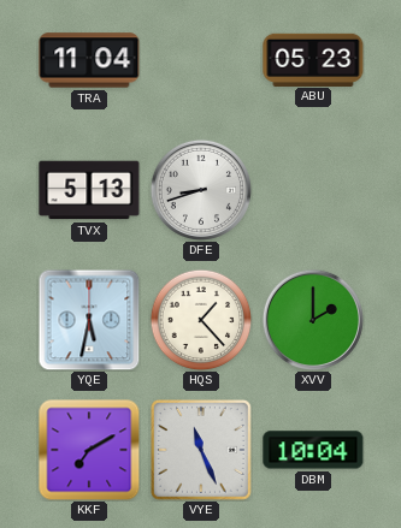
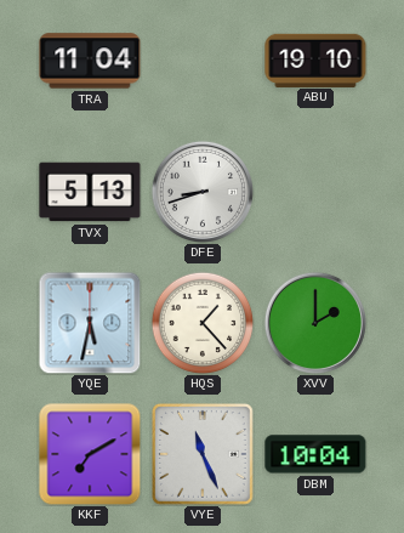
ABU: 05:23 -> 19:10 (315, 59)
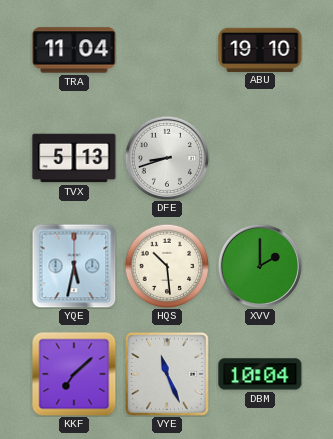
HQS: 1:23 -> 10:29 (167, 266)
KKF: 7:10 -> 7:08 (74, 374)
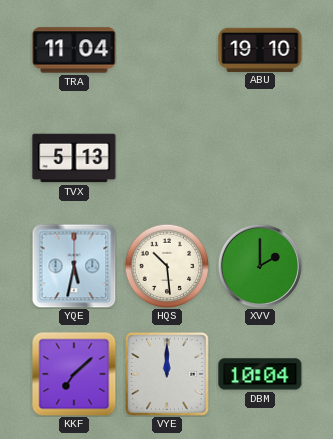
DFE: 8:42 -> none (167, 158)
VYE: 11:26 -> 12:00 (168, 375)
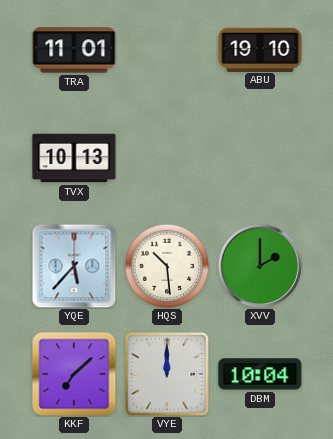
TRA: 11:04 -> 11:01 (74, 50)
TVX: 5:13 -> 10:13 (74, 158)
YQE: 5:32 -> 5:37 (74, 266)
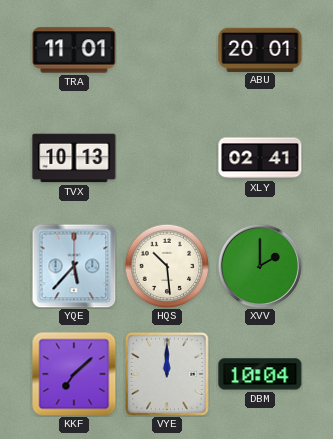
ABU: 19:10 -> 20:01 (260, 49)
XLY: none -> 02:41 (260, 158)
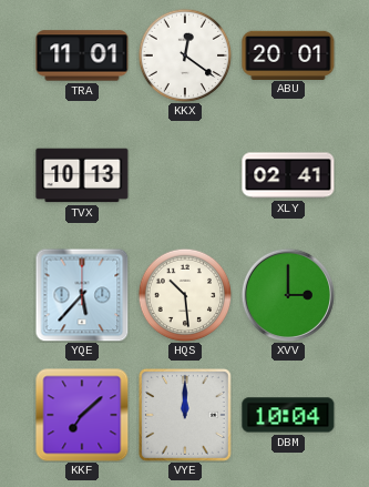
KKX: none -> 12:21 (185, 55)
XVV: 2:00 -> 3:00 (288, 295)
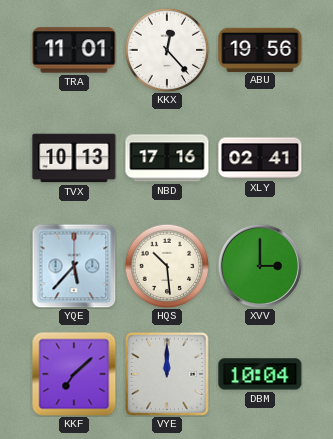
KKX: 12:21 -> 12:23 (167, 50)
ABU: 20:01 -> 19:56 (260, 49)
NBD: none -> 17:16 (167, 158)
